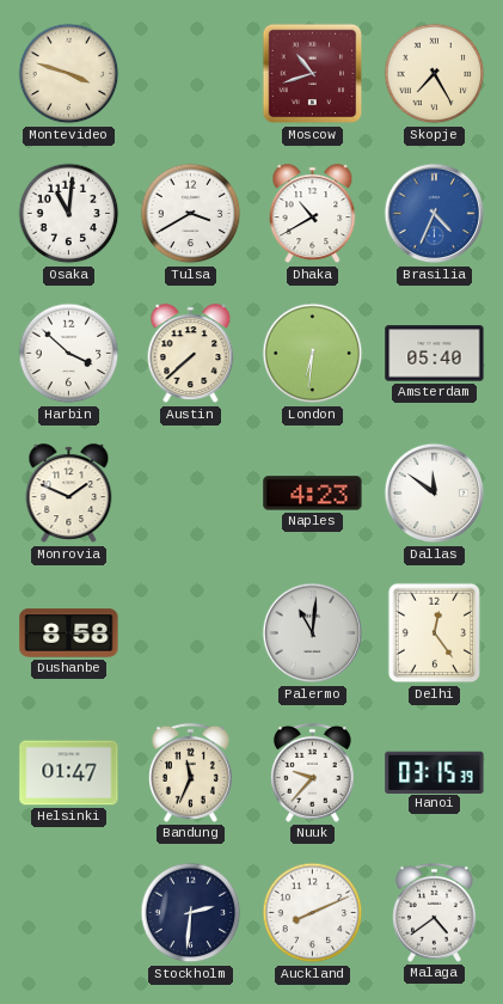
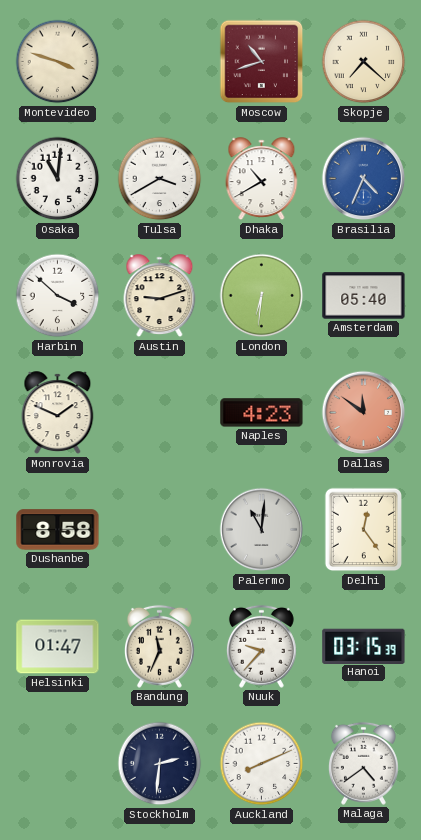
Skopje: 7:25 -> 7:22 (364, 62)
Austin: 7:38 -> 9:12 (160, 296)
Dallas dial: white -> salmon (364, 413)
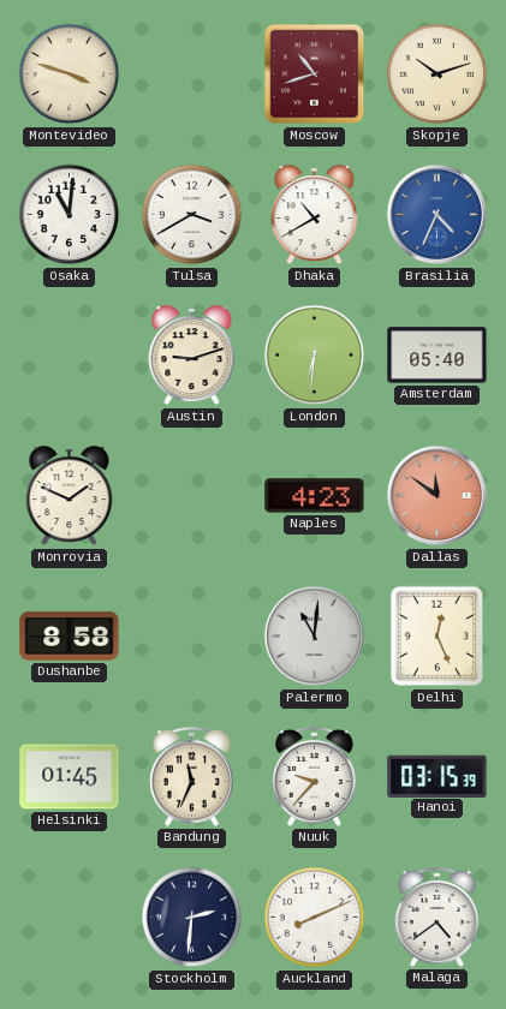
Skopje: 7:22 -> 10:12 (437, 74)
Harbin: 3:52 -> none (58, 296)
Delhi: 12:24 -> 12:26 (437, 637)
Helsinki: 01:47 -> 01:45 (70, 777)
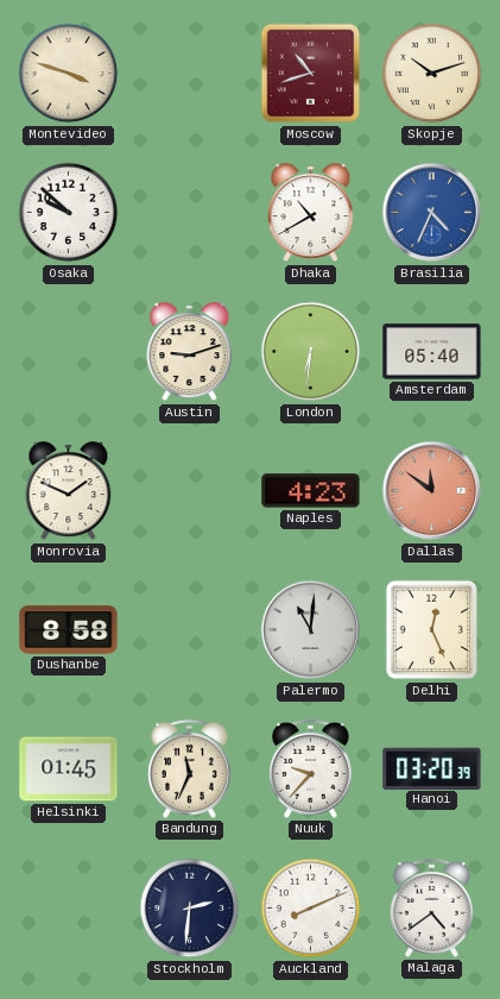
Osaka: 11:01 -> 9:52 (69, 213)
Tulsa: 3:40 -> none (192, 215)
Hanoi: 03:15 -> 03:20 (432, 768)
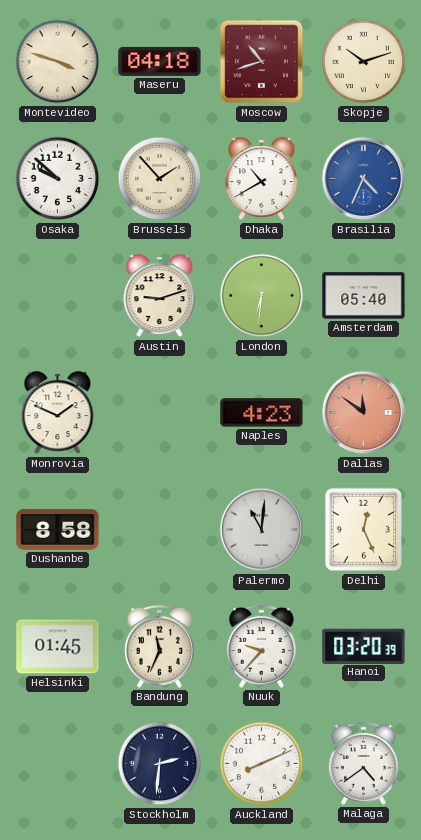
Maseru: none -> 04:18 (160, 61)
Brussels: none -> 1:53 (160, 179)
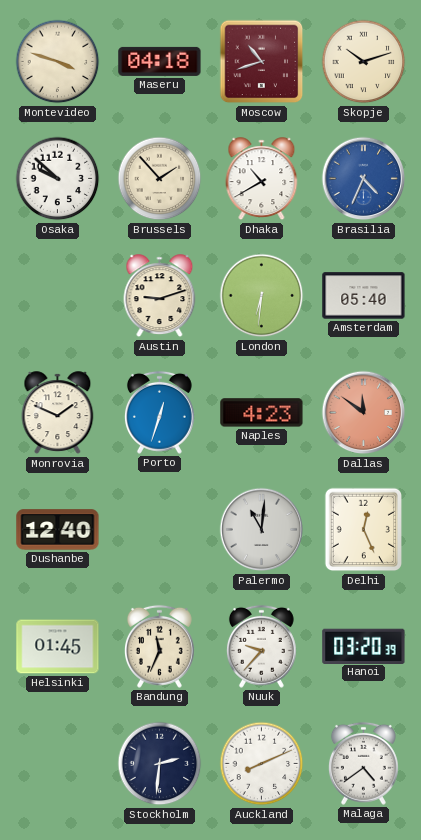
Porto: none -> 12:33 (159, 412)
Dushanbe: 8:58 -> 12:40 (58, 530)
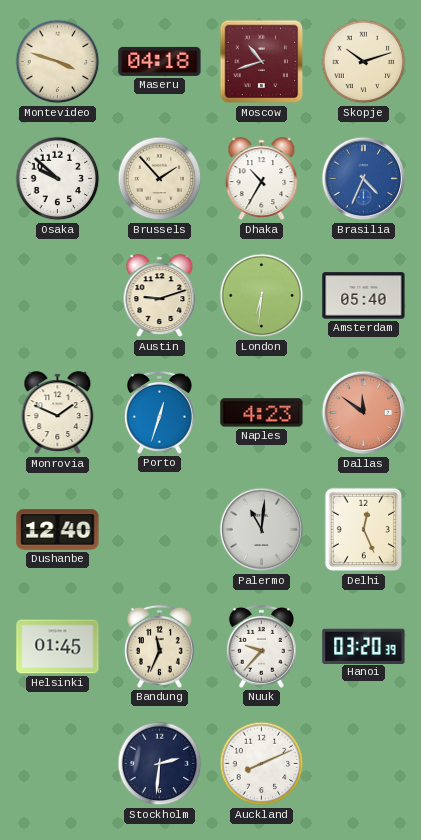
Dhaka: 10:40 -> 10:35 (262, 179)
Malaga: 4:39 -> none (363, 763)
